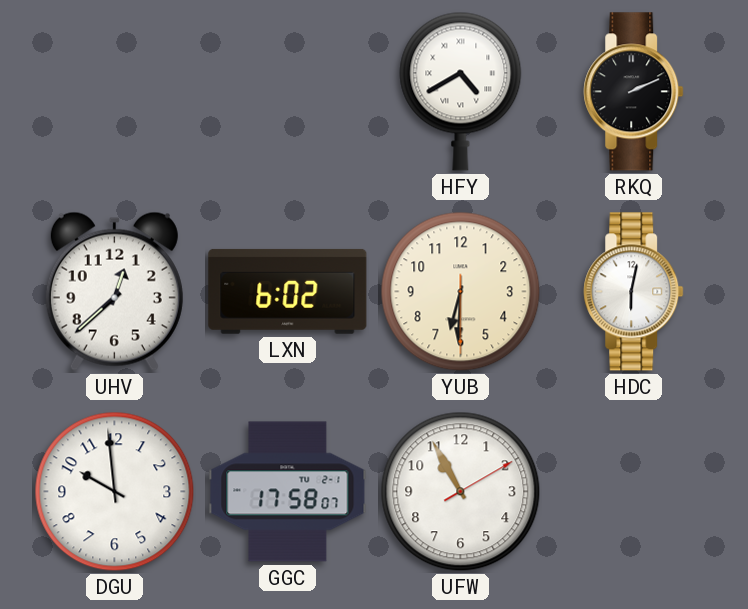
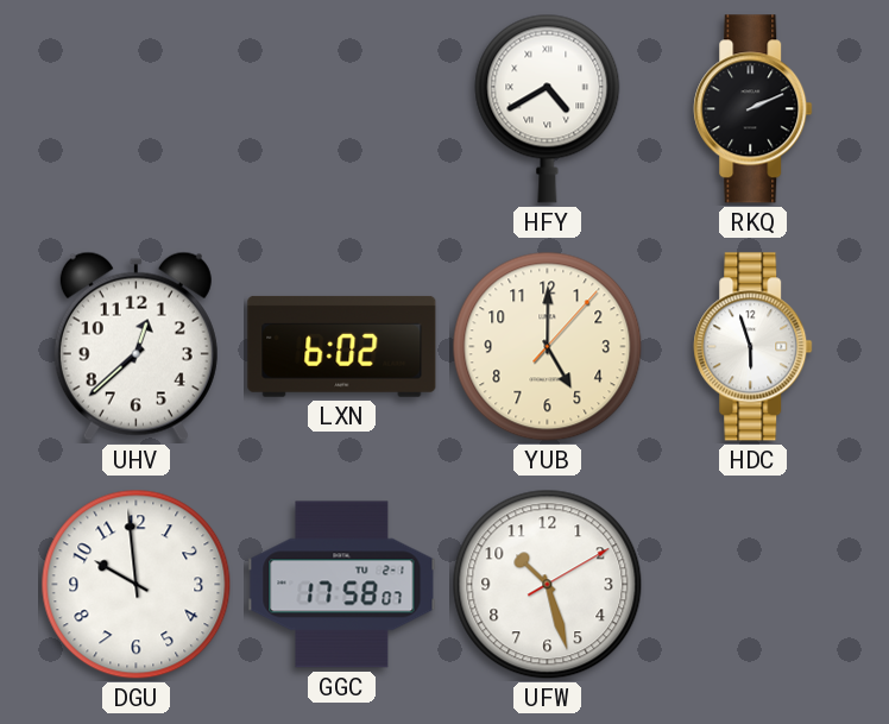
YUB: 6:30 -> 5:00 (548, 347)
HDC: 6:02 -> 5:57 (754, 347)
UFW: 10:55 -> 10:27 (548, 585)
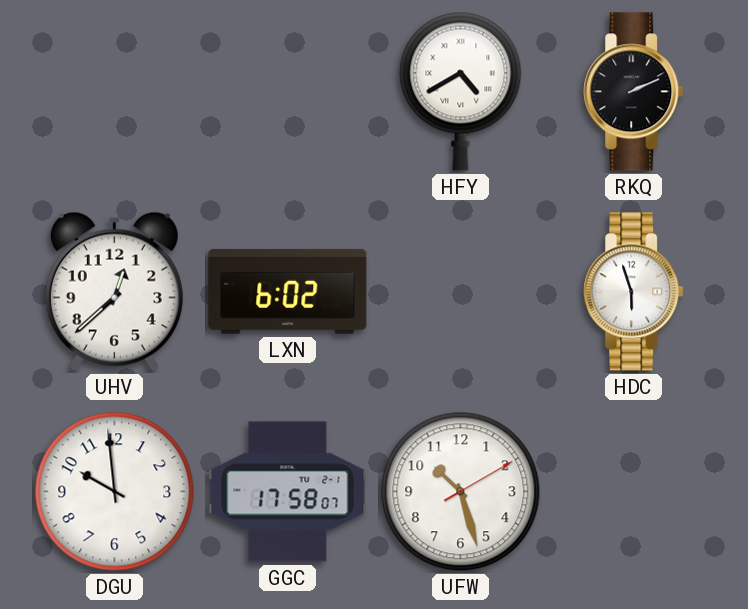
YUB: 5:00 -> none (548, 347)
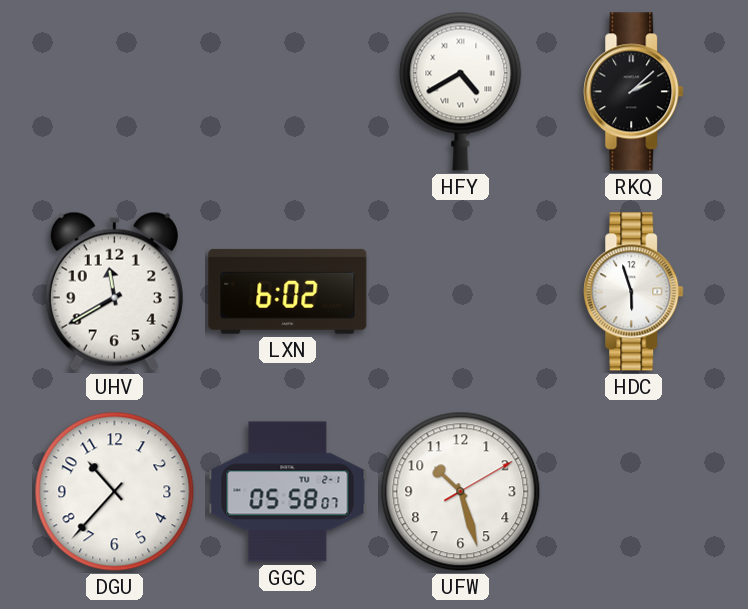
RKQ: 2:11 -> 2:08 (634, 92)
UHV: 12:38 -> 11:40 (114, 291)
DGU: 9:59 -> 10:37 (115, 492)
GGC: 17:58 -> 05:58 (288, 492)
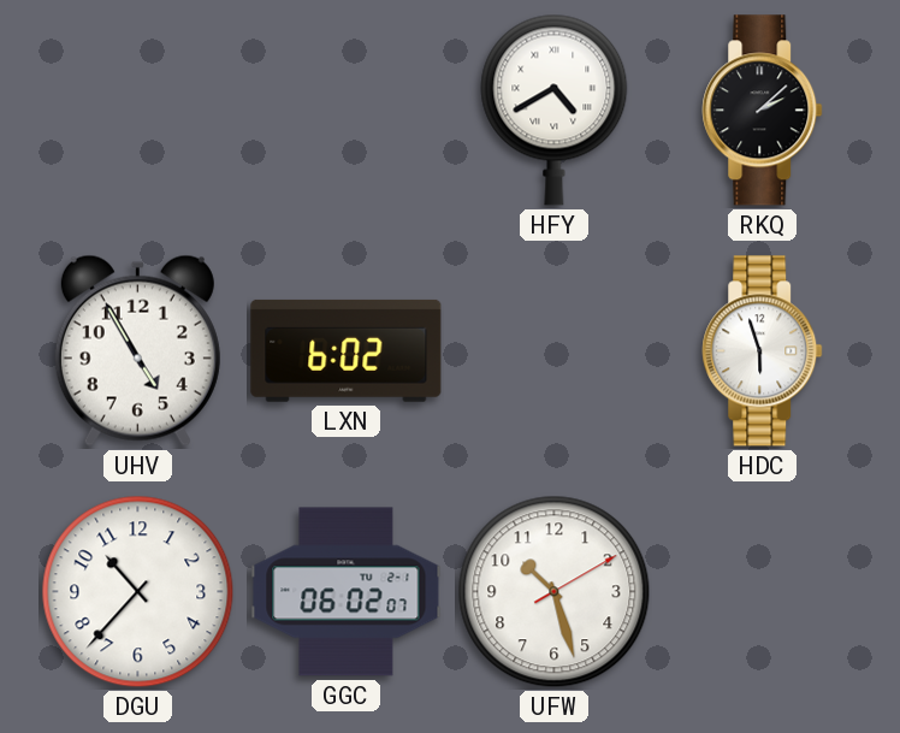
UHV: 11:40 -> 4:55 (137, 350)
GGC: 05:58 -> 06:02 (347, 592)
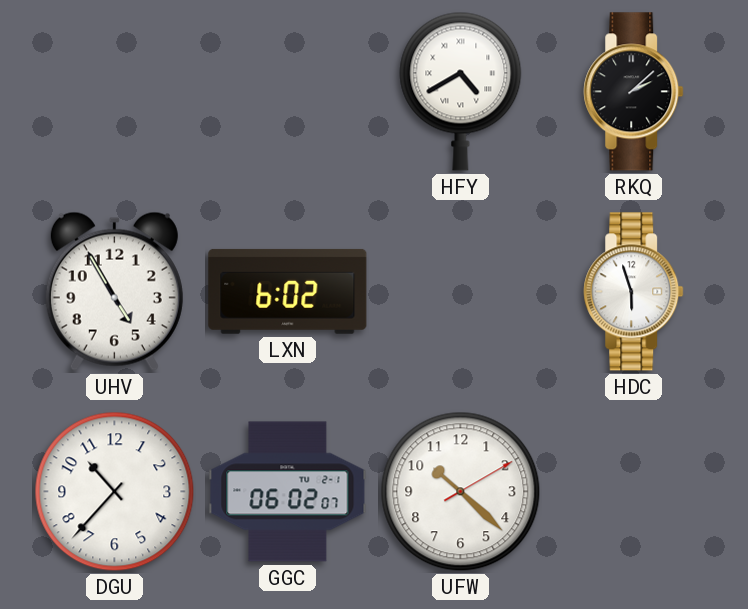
UFW: 10:27 -> 10:22 (461, 492)
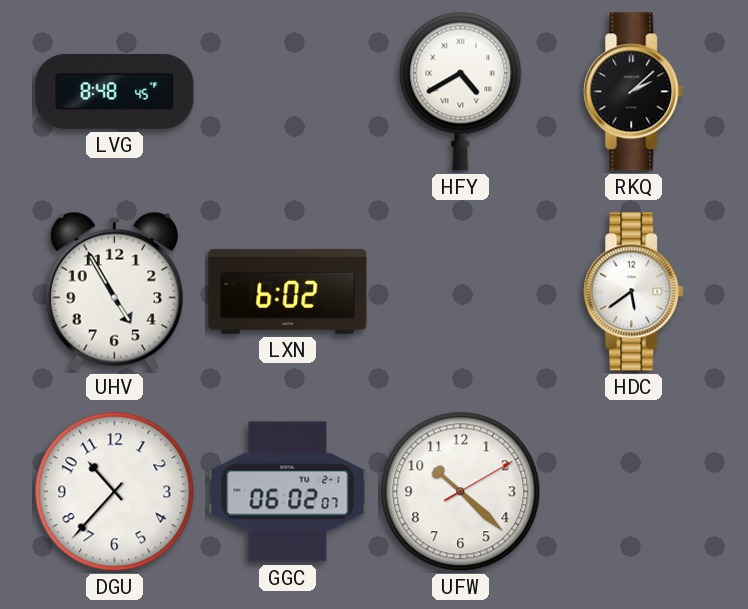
LVG: none -> 8:48 (115, 92)
HDC: 5:57 -> 5:39 (634, 292)
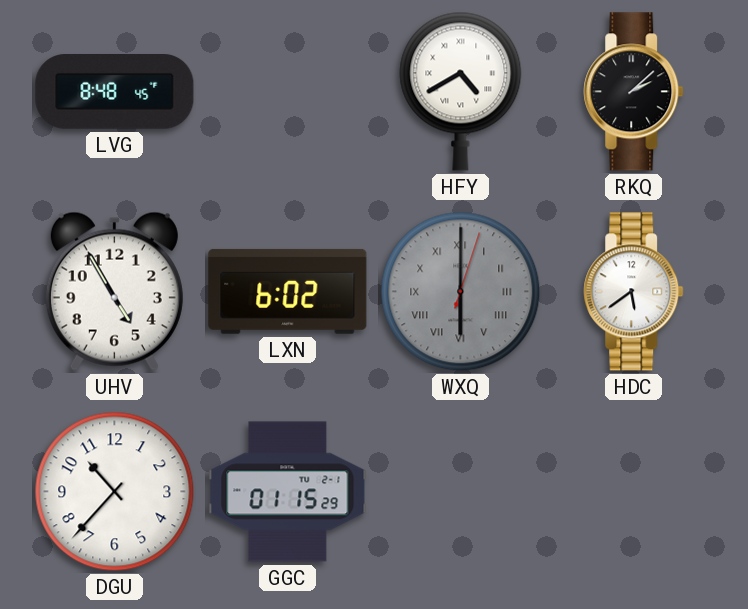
WXQ: none -> 6:00 (461, 292)
GGC: 06:02 -> 01:15 (288, 492)
UFW: 10:22 -> none (461, 492)
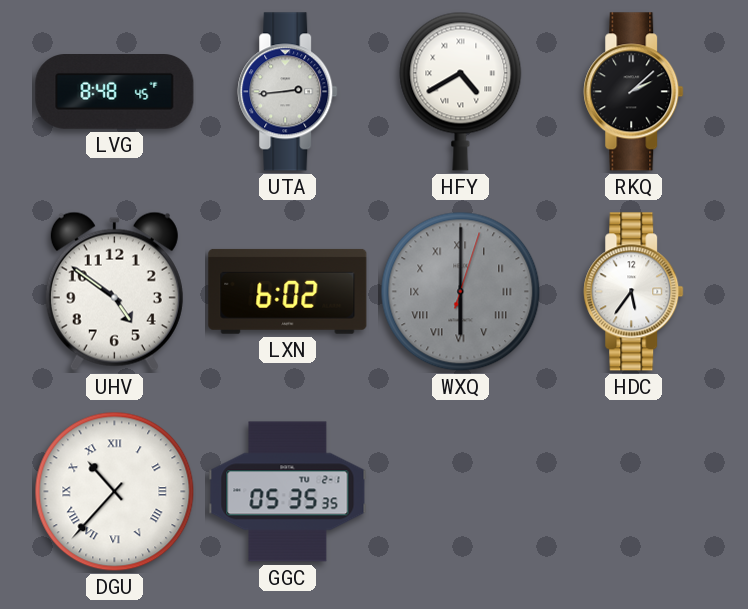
UTA: none -> 2:44 (288, 92)
UHV: 4:55 -> 4:51 (114, 291)
HDC: 5:39 -> 5:36 (634, 292)
DGU numerals: Arabic -> Roman (115, 492)
GGC: 01:15 -> 05:35 (288, 492)
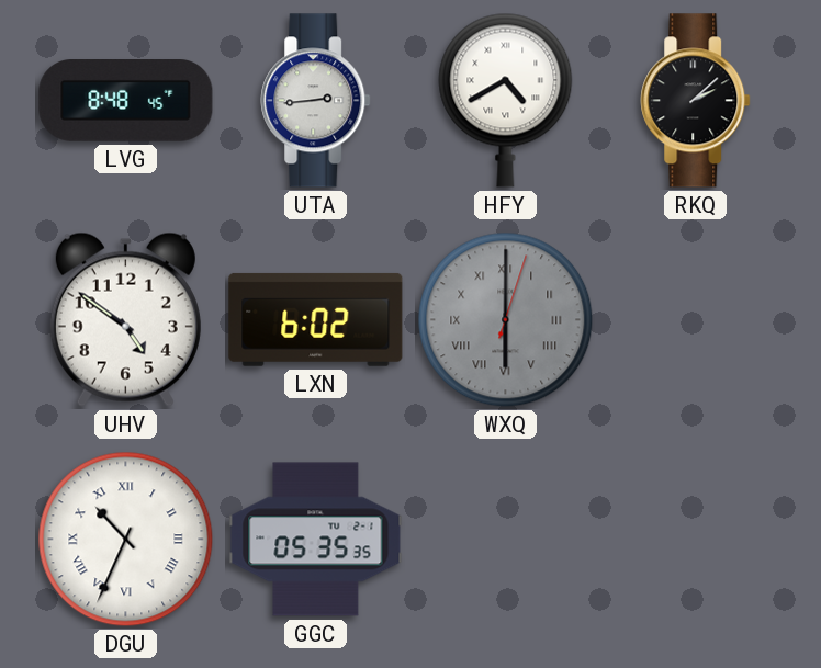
HDC: 5:36 -> none (634, 292)
DGU: 10:37 -> 10:34 (126, 540)
